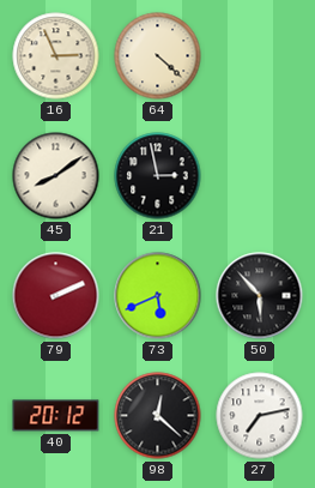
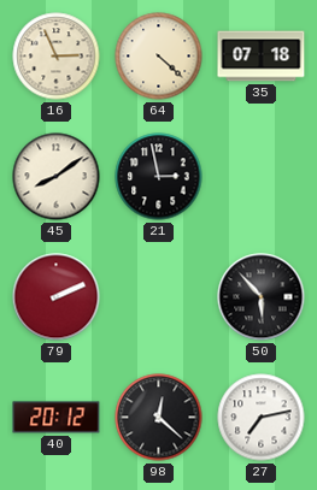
35: none -> 07:18 (262, 57)
73: 5:41 -> none (158, 296)
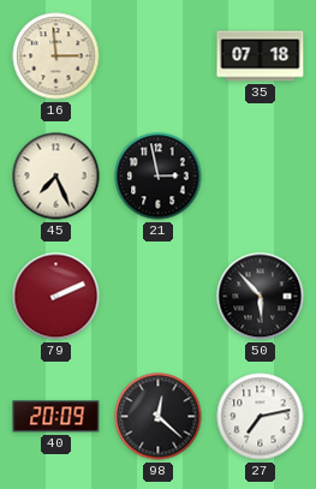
16: 2:56 -> 2:59 (56, 56)
64: 4:22 -> none (159, 57)
45: 8:09 -> 7:26 (56, 177)
40: 20:12 -> 20:09 (56, 417)
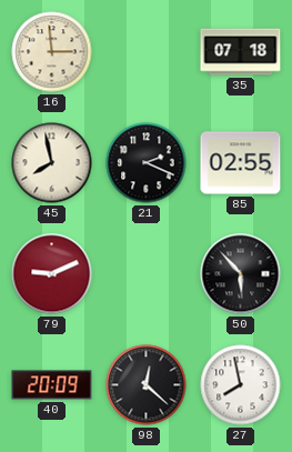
45: 7:26 -> 7:58 (52, 163)
21: 2:58 -> 2:19 (147, 163)
85: none -> 02:55 (241, 163)
79: 2:11 -> 9:11 (52, 274)
27: 7:13 -> 7:58 (241, 385)
